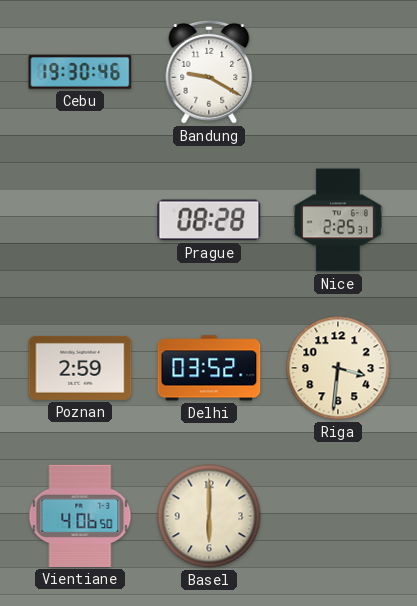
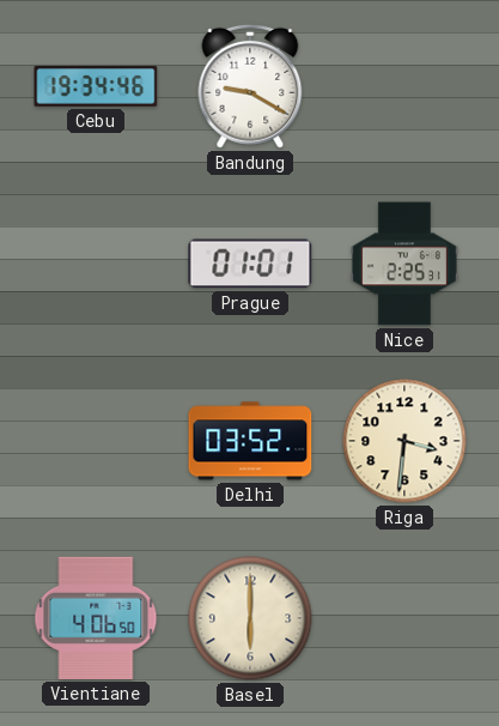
Cebu: 19:30 -> 19:34 (96, 86)
Prague: 08:28 -> 01:01 (250, 264)
Poznan: 2:59 -> none (80, 368)
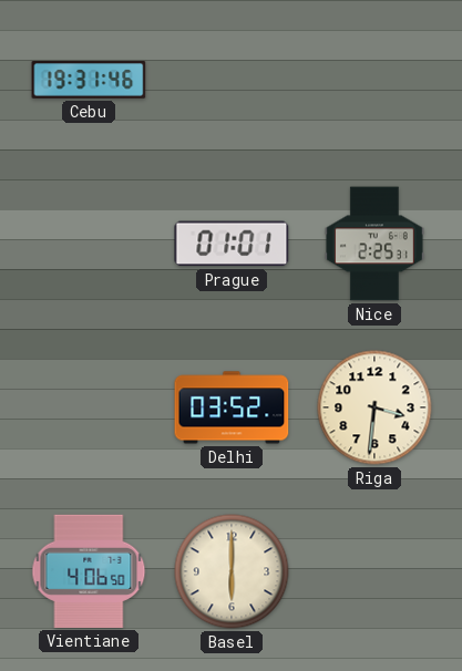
Cebu: 19:34 -> 19:31 (89, 80)
Bandung: 9:20 -> none (250, 86)
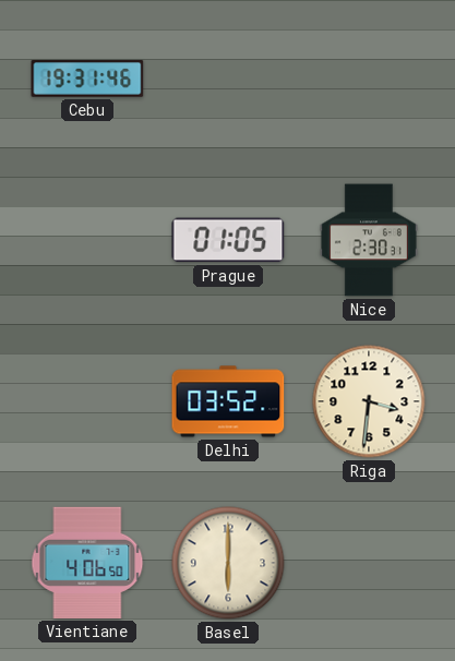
Prague: 01:01 -> 01:05 (228, 240)
Nice: 2:25 -> 2:30 (369, 240)
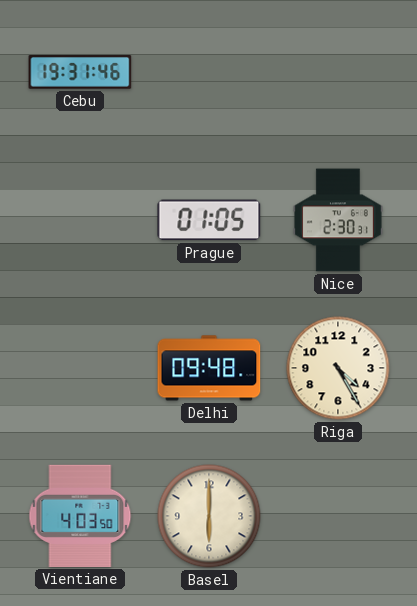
Delhi: 03:52 -> 09:48 (209, 368)
Riga: 3:31 -> 4:25 (338, 368)
Vientiane: 4:06 -> 4:03 (80, 516)
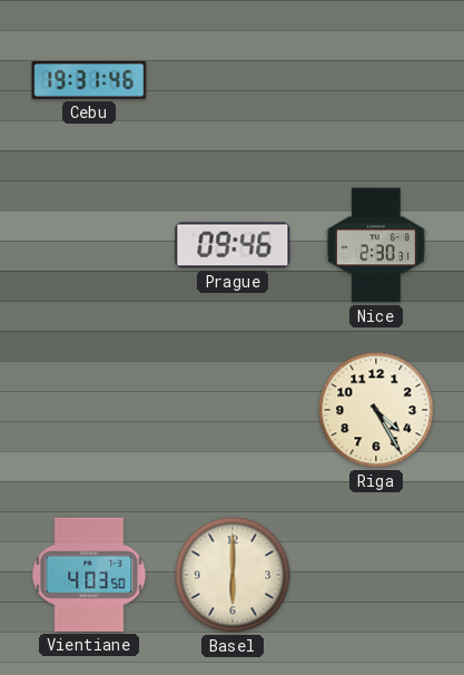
Prague: 01:05 -> 09:46 (233, 245)
Delhi: 09:48 -> none (209, 368)
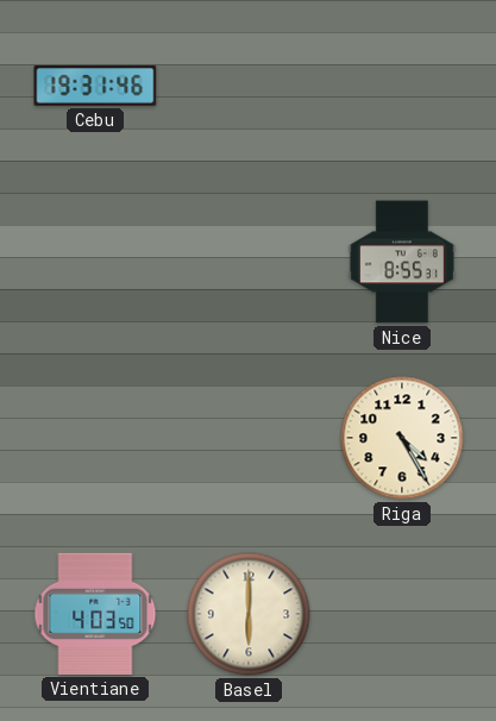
Prague: 09:46 -> none (233, 245)
Nice: 2:30 -> 8:55 (402, 262)
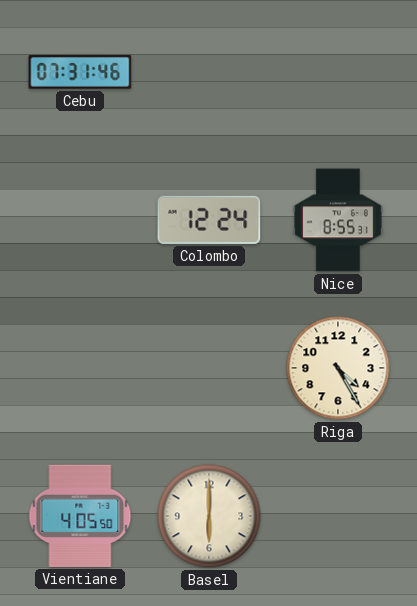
Cebu: 19:31 -> 07:31 (80, 72)
Colombo: none -> 12:24 (209, 220)
Vientiane: 4:03 -> 4:05 (80, 516)
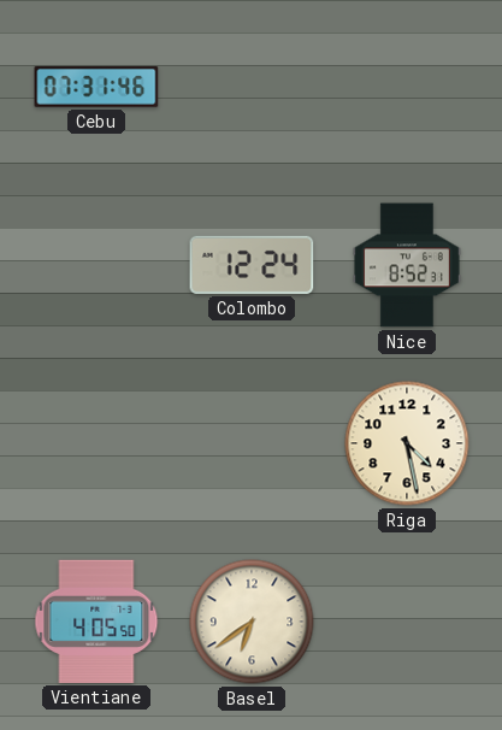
Nice: 8:55 -> 8:52 (407, 265)
Riga: 4:25 -> 4:28 (407, 443)
Basel: 6:00 -> 6:39 (252, 622)
